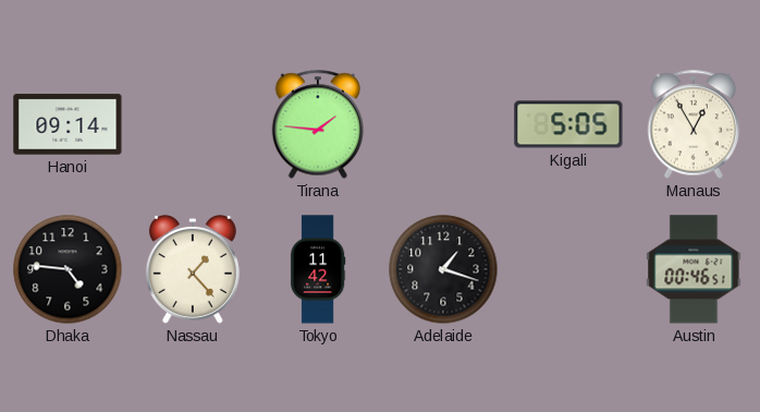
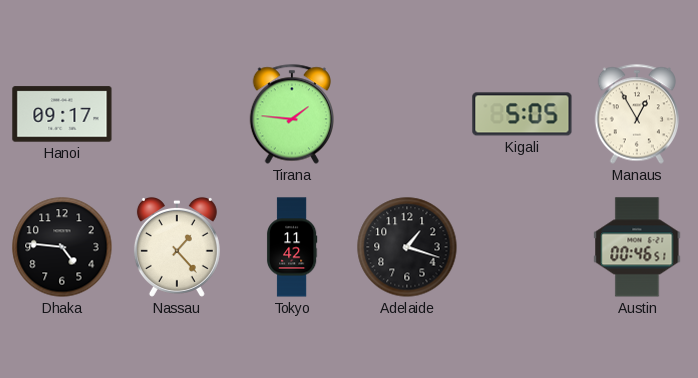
Hanoi: 09:14 -> 09:17 (62, 114)
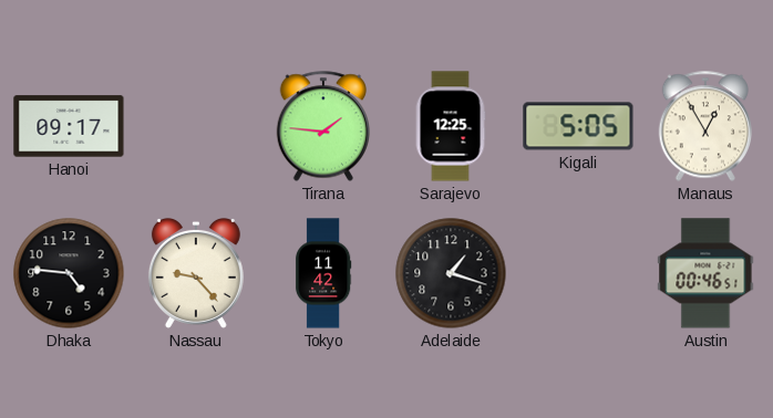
Sarajevo: none -> 12:25 (451, 126)
Nassau: 1:23 -> 9:23 (196, 273)
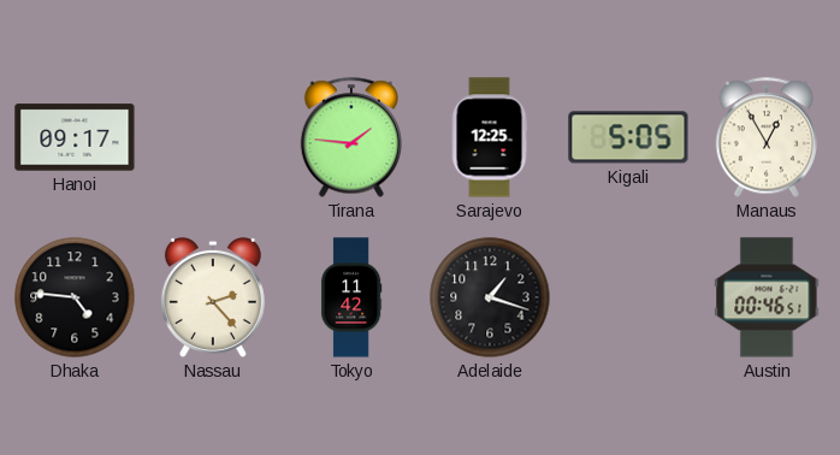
Nassau: 9:23 -> 2:23 (213, 297)
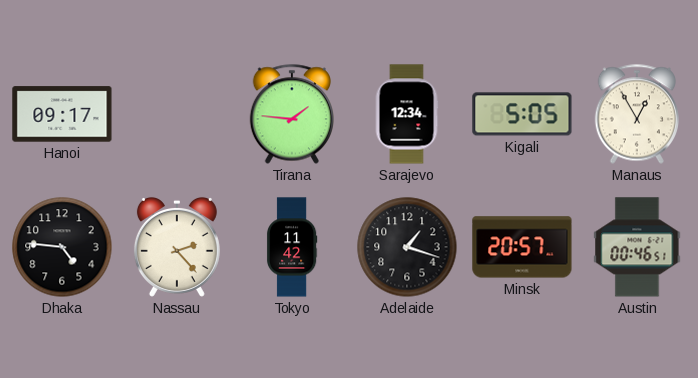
Sarajevo: 12:25 -> 12:34 (407, 114)
Minsk: none -> 20:57 (522, 247)
